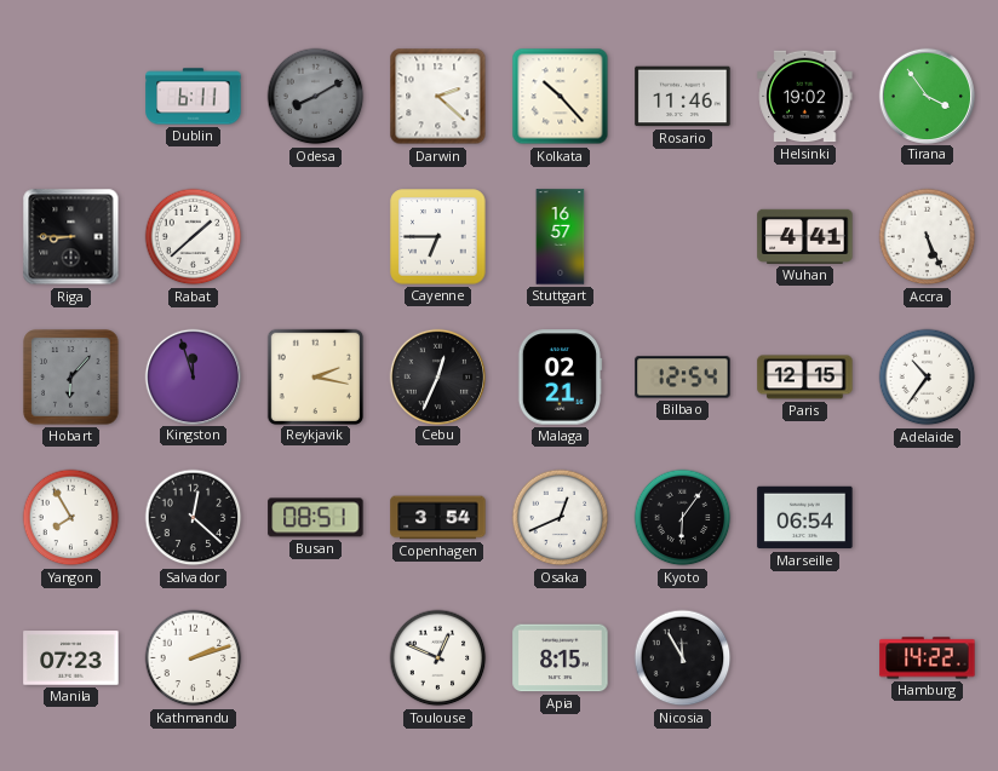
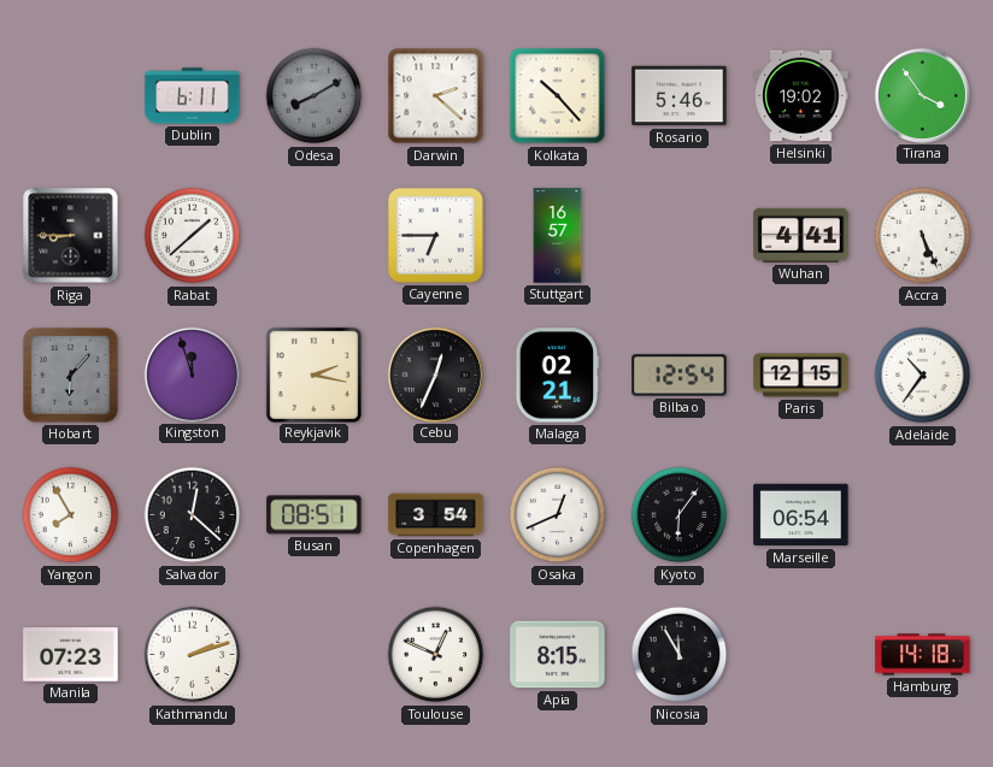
Rosario: 11:46 -> 5:46 (680, 96)
Hamburg: 14:22 -> 14:18 (923, 655)
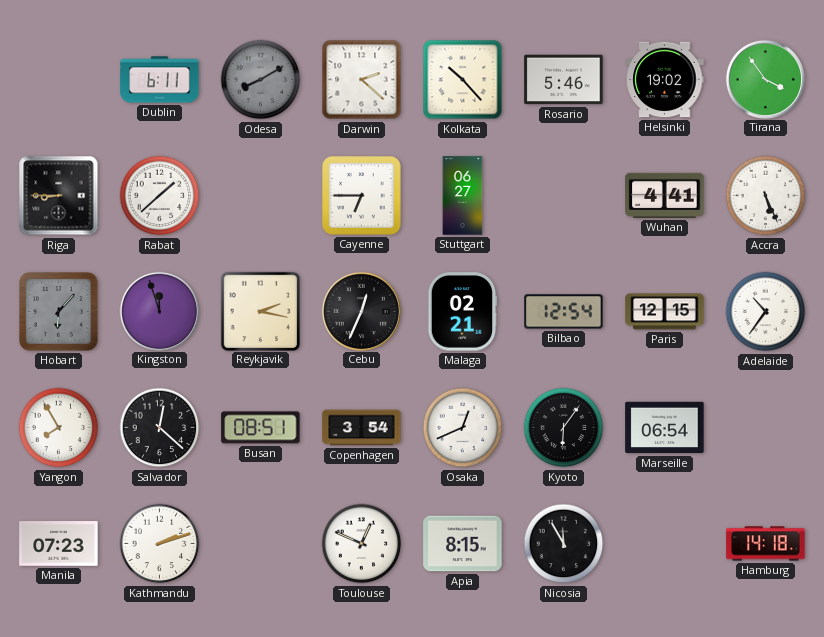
Stuttgart: 16:57 -> 06:27 (463, 196)
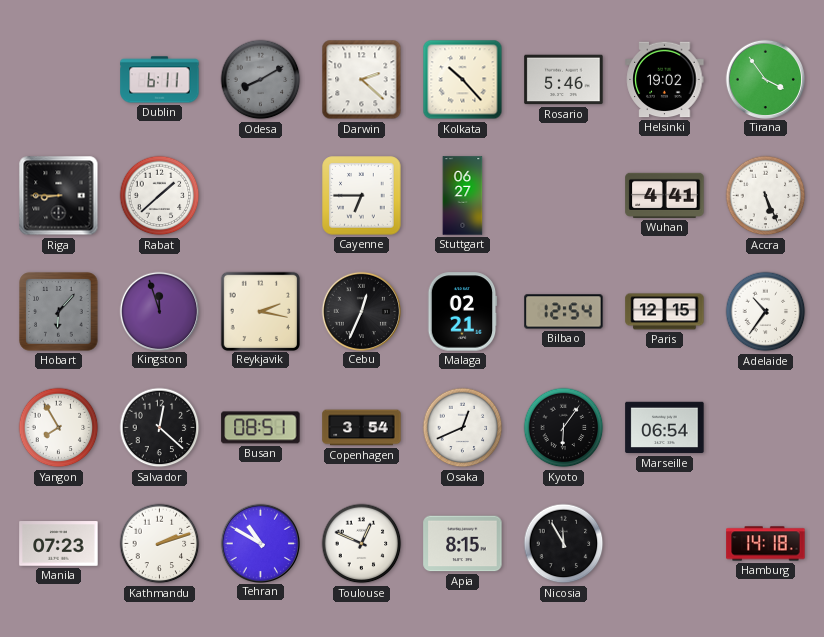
Tehran: none -> 10:50 (260, 543)
